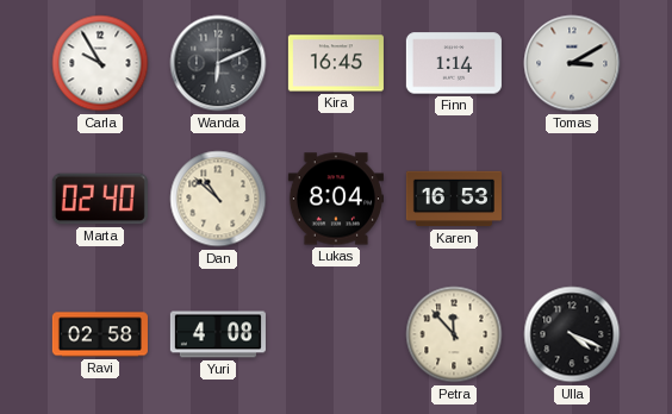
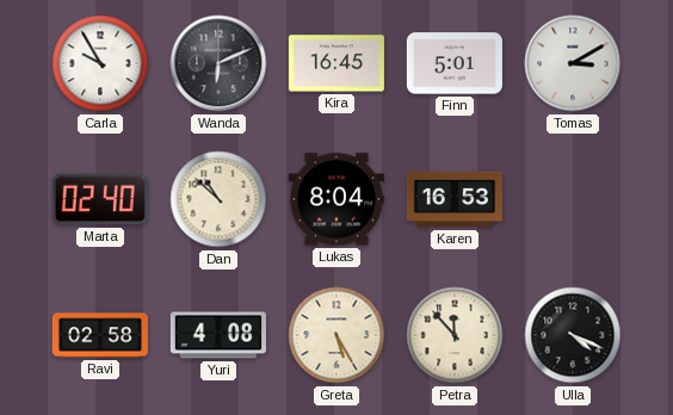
Finn: 1:14 -> 5:01 (455, 63)
Greta: none -> 5:25 (336, 335)
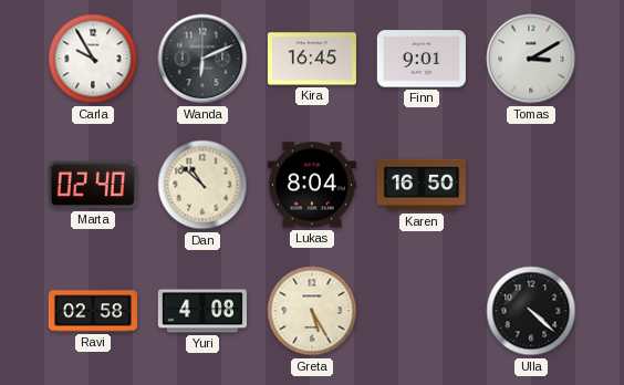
Finn: 5:01 -> 9:01 (422, 59)
Karen: 16:53 -> 16:50 (422, 185)
Petra: 11:53 -> none (455, 335)
Ulla: 4:19 -> 4:22 (531, 311)
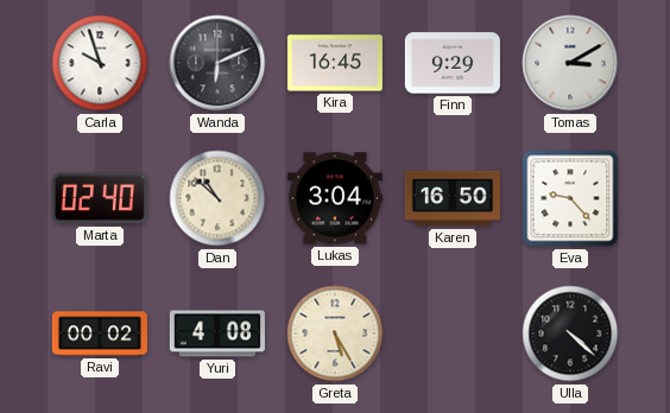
Carla: 9:55 -> 9:57 (100, 63)
Finn: 9:01 -> 9:29 (453, 63)
Lukas: 8:04 -> 3:04 (335, 198)
Eva: none -> 9:23 (570, 198)
Ravi: 02:58 -> 00:02 (100, 333)
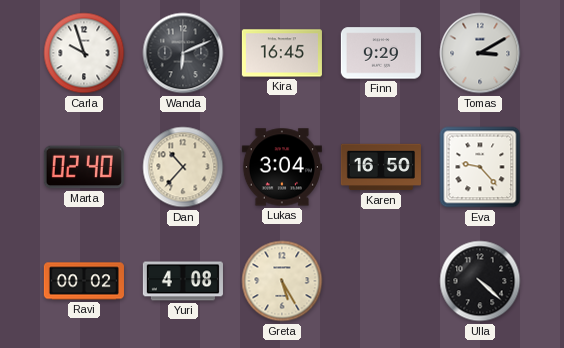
Dan: 10:52 -> 10:37 (183, 167)
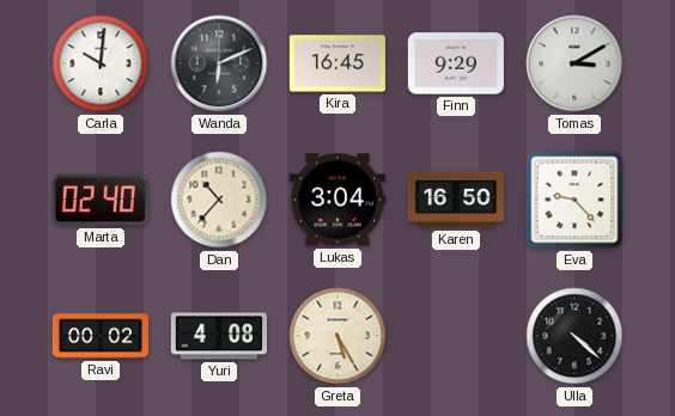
Carla: 9:57 -> 10:01 (101, 63)
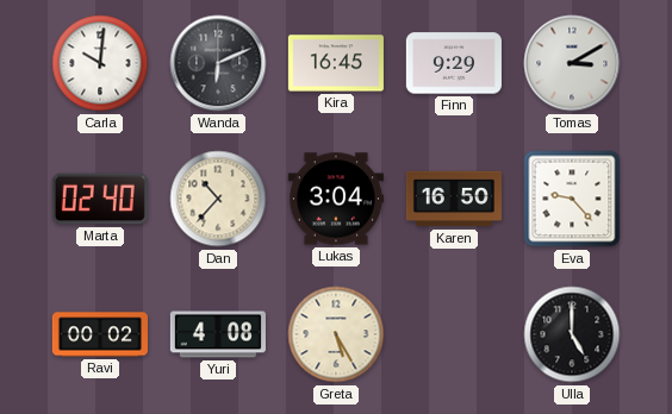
Ulla: 4:22 -> 5:00 (572, 334)
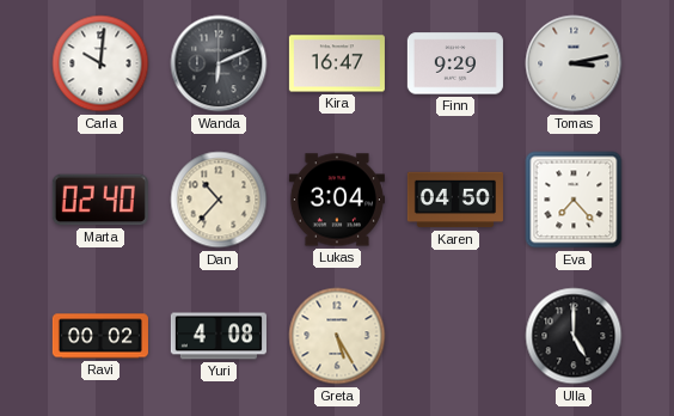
Kira: 16:45 -> 16:47 (337, 63)
Tomas: 3:10 -> 3:13 (574, 63)
Karen: 16:50 -> 04:50 (455, 200)
Eva: 9:23 -> 7:23 (574, 200)
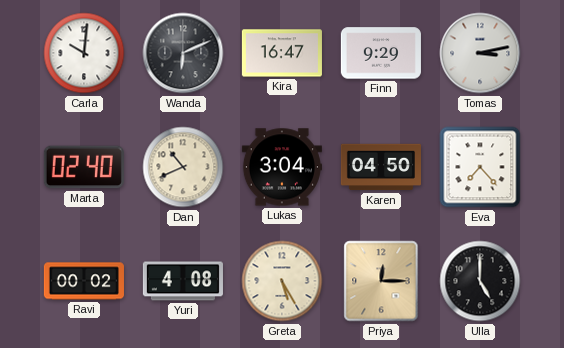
Dan: 10:37 -> 10:41 (183, 167)
Priya: none -> 12:15 (381, 281)
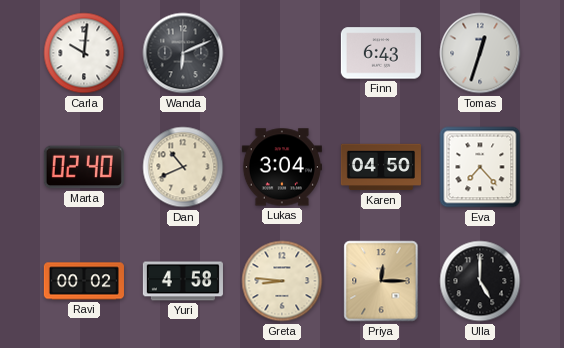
Kira: 16:47 -> none (282, 53)
Finn: 9:29 -> 6:43 (381, 53)
Tomas: 3:13 -> 12:33 (480, 53)
Yuri: 4:08 -> 4:58 (183, 281)
Greta: 5:25 -> 8:46 (282, 281)
